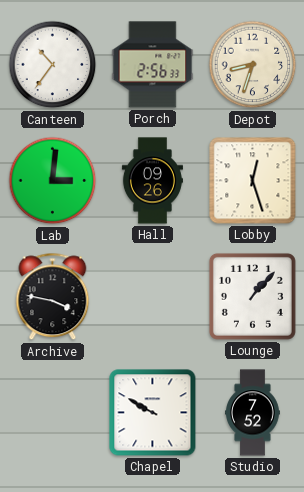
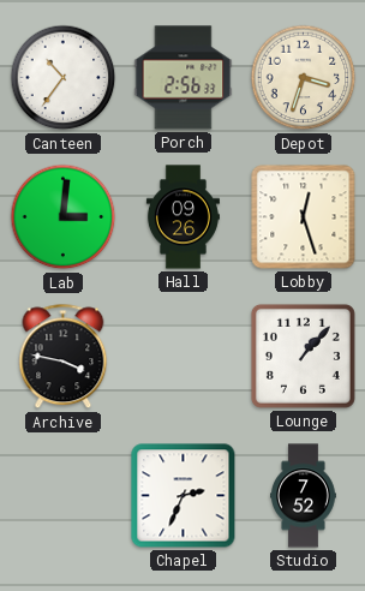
Depot: 8:33 -> 3:33 (304, 78)
Chapel: 9:50 -> 2:34 (184, 496)
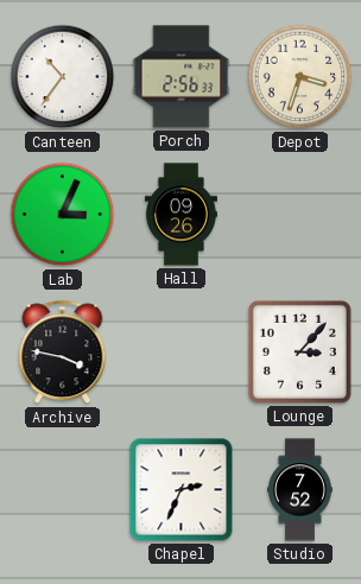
Lab: 3:01 -> 3:04 (63, 215)
Lobby: 12:27 -> none (304, 217)
Lounge: 1:07 -> 3:07 (299, 351)
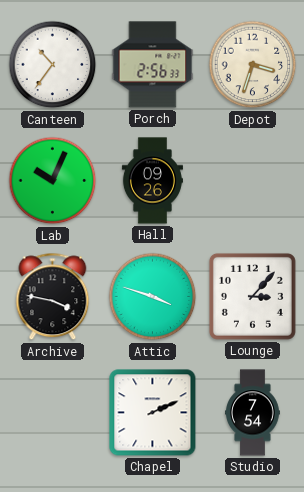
Lab: 3:04 -> 10:04 (53, 181)
Attic: none -> 3:48 (153, 297)
Chapel: 2:34 -> 2:11 (153, 413)
Studio: 7:52 -> 7:54 (253, 413)
